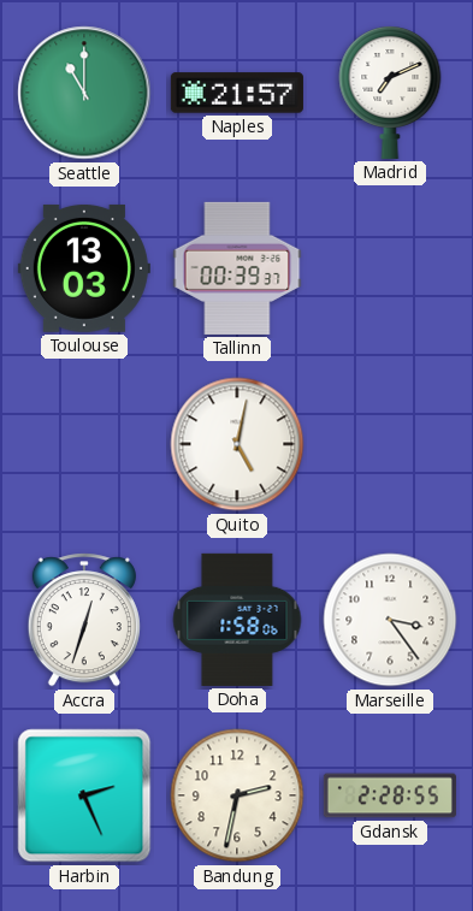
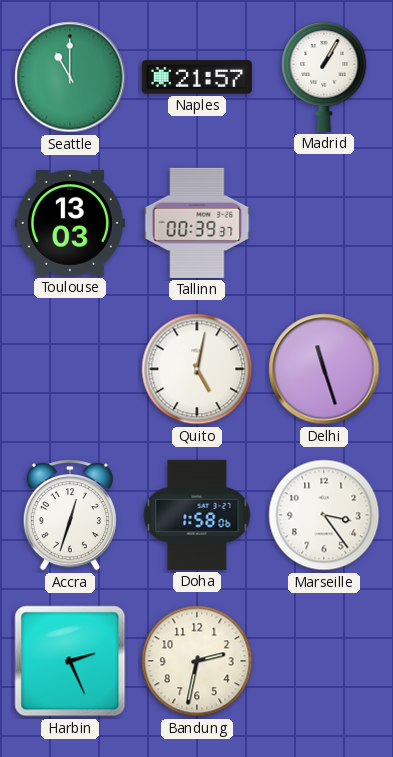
Madrid: 7:11 -> 1:05 (324, 77)
Delhi: none -> 11:27 (324, 369)
Gdansk: 2:28 -> none (390, 795)
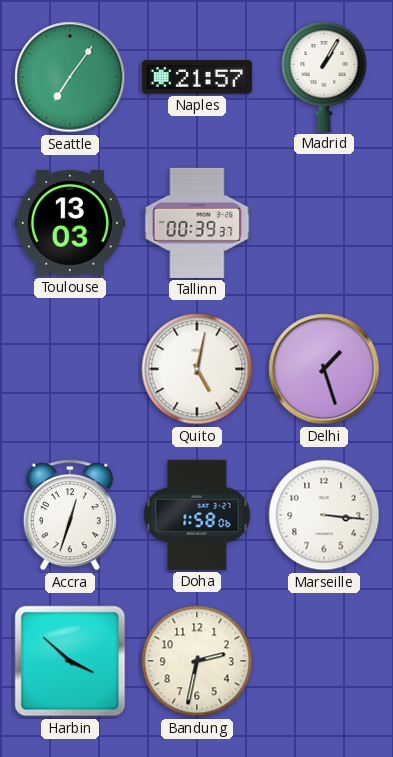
Seattle: 11:00 -> 7:06 (70, 77)
Delhi: 11:27 -> 1:27 (324, 369)
Marseille: 3:24 -> 3:16 (324, 515)
Harbin: 2:26 -> 3:52 (70, 661)
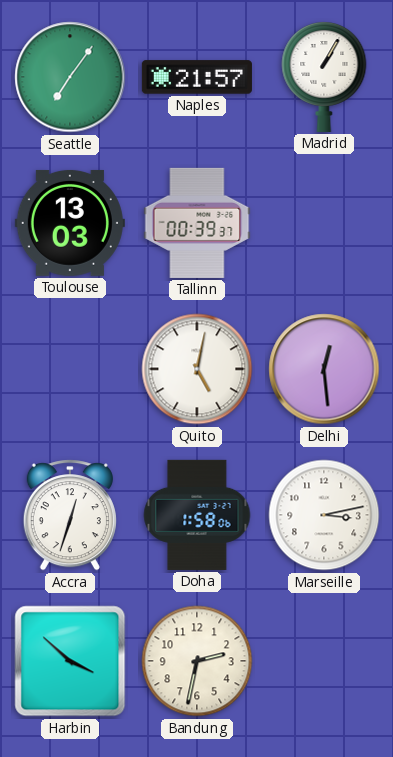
Delhi: 1:27 -> 12:29 (324, 369)
Marseille: 3:16 -> 3:13 (324, 515)
